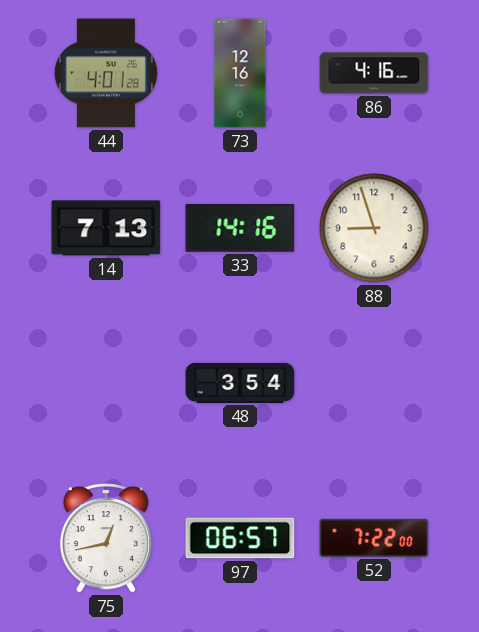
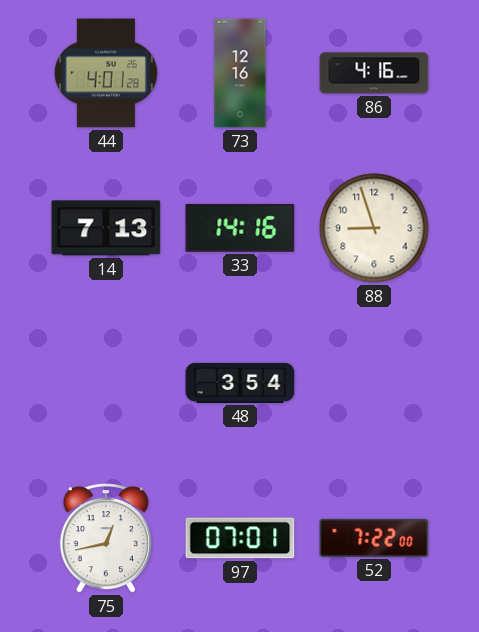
97: 06:57 -> 07:01 (240, 538)
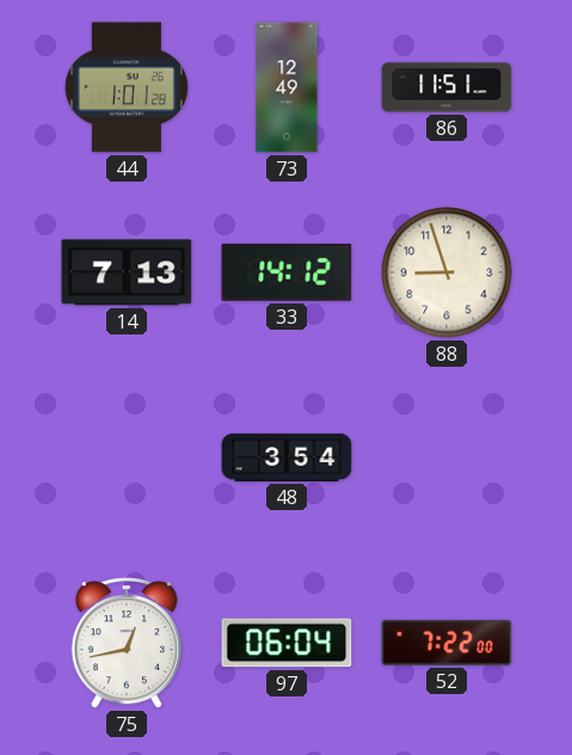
44: 4:01 -> 1:01 (127, 87)
73: 12:16 -> 12:49 (287, 87)
86: 4:16 -> 11:51 (447, 87)
33: 14:16 -> 14:12 (287, 272)
97: 07:01 -> 06:04 (287, 643)
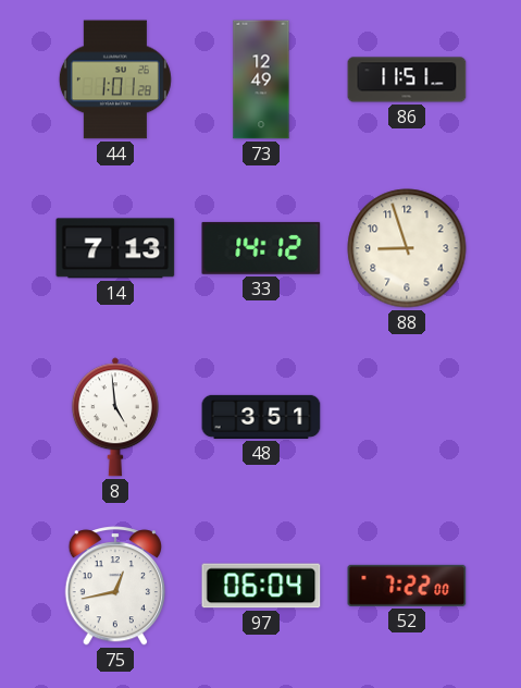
8: none -> 4:59 (115, 417)
48: 3:54 -> 3:51 (261, 417)
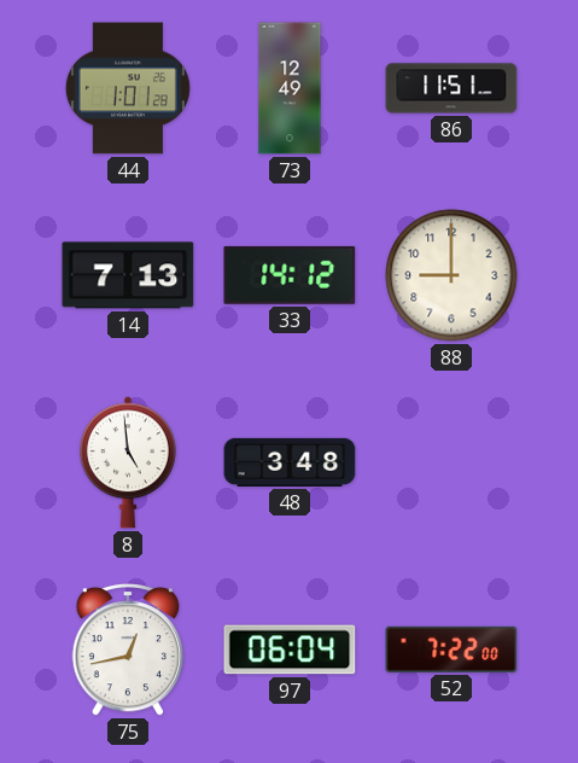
88: 8:57 -> 9:00 (451, 275)
48: 3:51 -> 3:48 (290, 462)
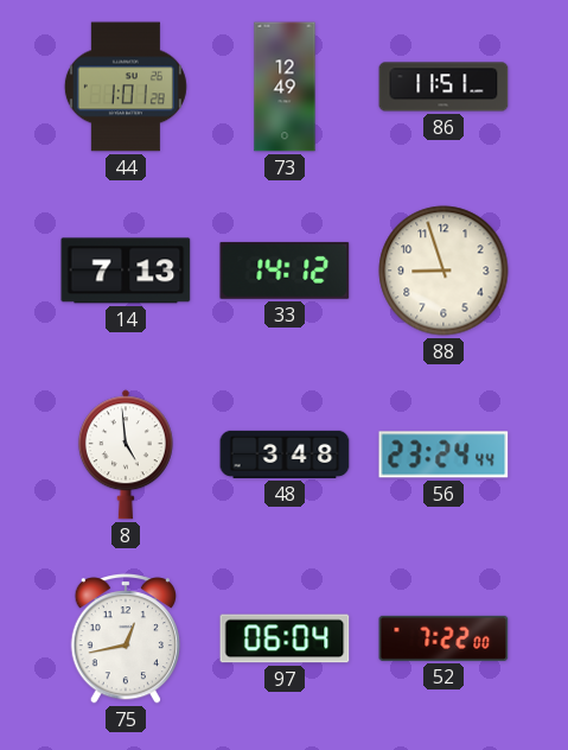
88: 9:00 -> 8:57 (443, 271)
56: none -> 23:24 (443, 455)
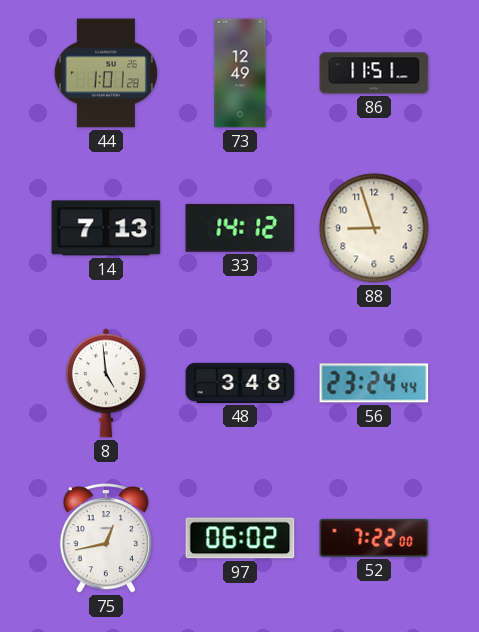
97: 06:04 -> 06:02 (240, 538)
